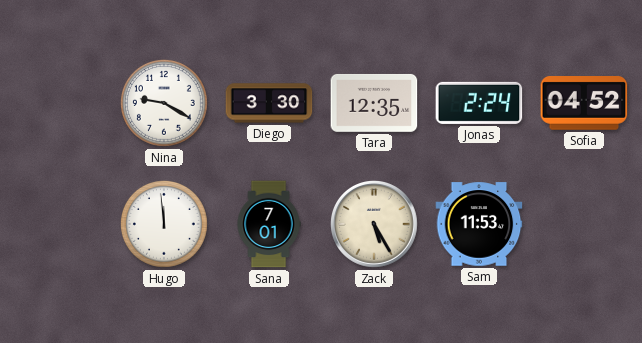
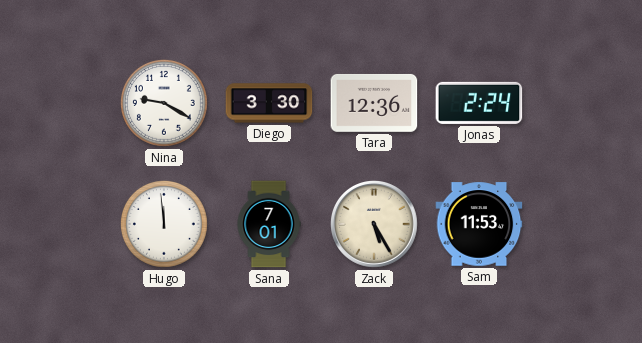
Tara: 12:35 -> 12:36 (374, 103)
Sofia: 04:52 -> none (584, 104)
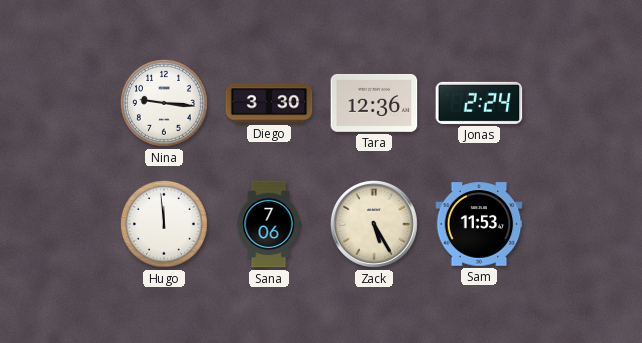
Nina: 9:20 -> 9:16 (164, 103)
Sana: 7:01 -> 7:06 (269, 224)
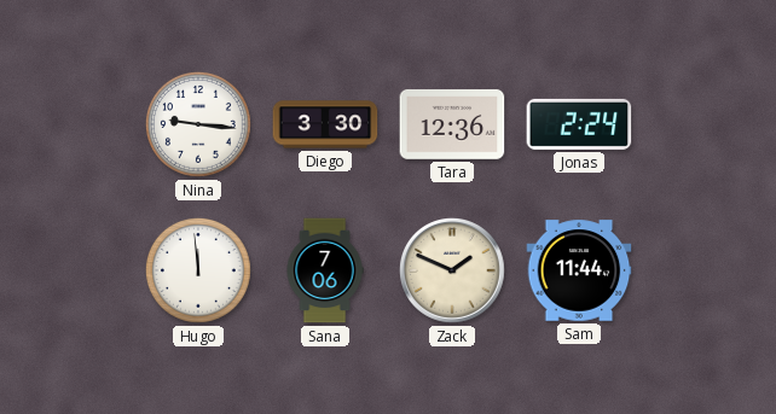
Zack: 5:25 -> 1:49 (453, 272)
Sam: 11:53 -> 11:44 (579, 270)
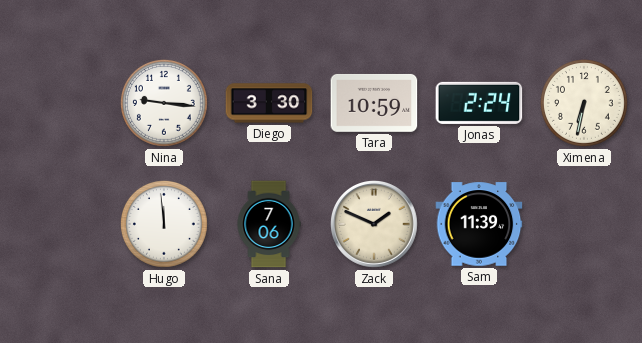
Tara: 12:36 -> 10:59 (374, 103)
Ximena: none -> 6:32 (584, 103)
Sam: 11:44 -> 11:39 (479, 224)
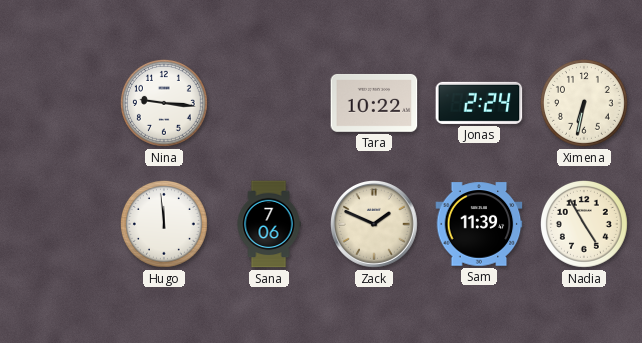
Diego: 3:30 -> none (269, 103)
Tara: 10:59 -> 10:22 (374, 103)
Nadia: none -> 4:55 (584, 224)
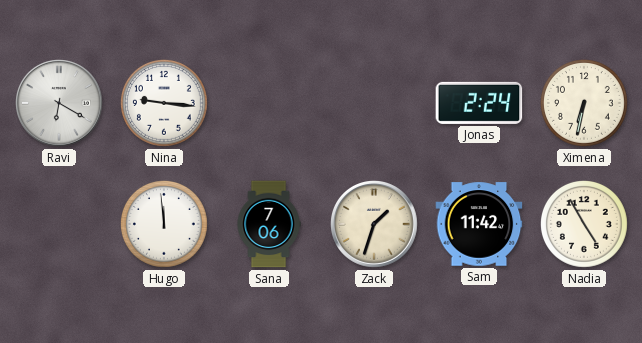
Ravi: none -> 6:20 (60, 104)
Tara: 10:22 -> none (374, 103)
Zack: 1:49 -> 1:33 (375, 225)
Sam: 11:39 -> 11:42 (479, 224)
